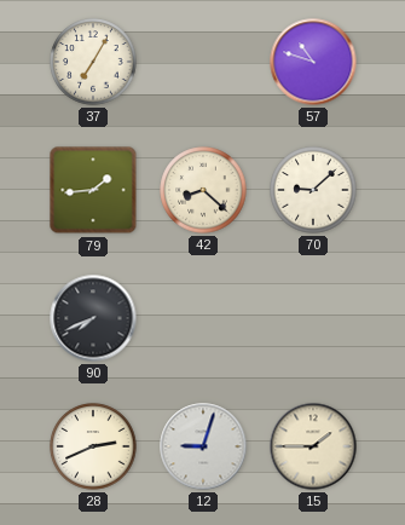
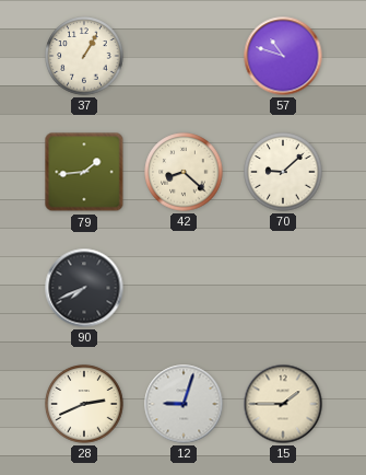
37: 7:05 -> 1:05 (84, 56)
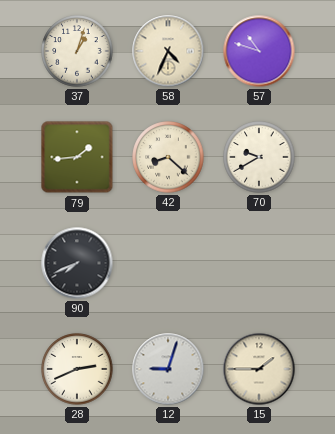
37: 1:05 -> 1:03 (77, 51)
58: none -> 4:34 (168, 51)
70: 9:08 -> 9:40 (259, 157)
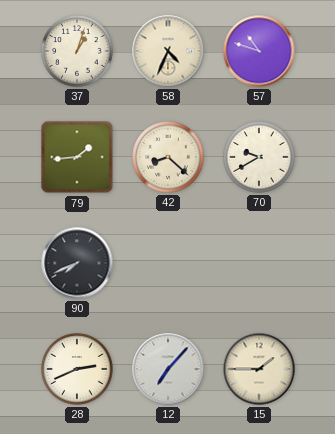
12: 9:03 -> 7:07 (168, 369)
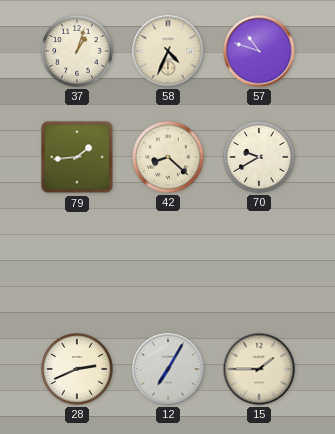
90: 7:41 -> none (77, 263)
12: 7:07 -> 7:05 (168, 369)
